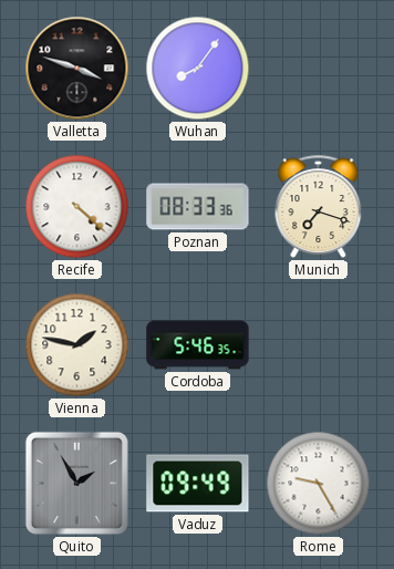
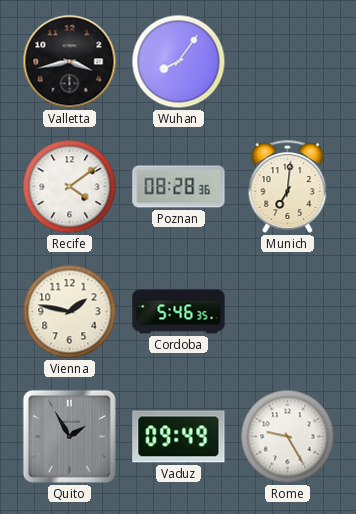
Valletta: 3:48 -> 3:43 (70, 62)
Recife: 4:22 -> 4:09 (70, 187)
Poznan: 08:33 -> 08:28 (179, 187)
Munich: 7:18 -> 7:01 (288, 186)
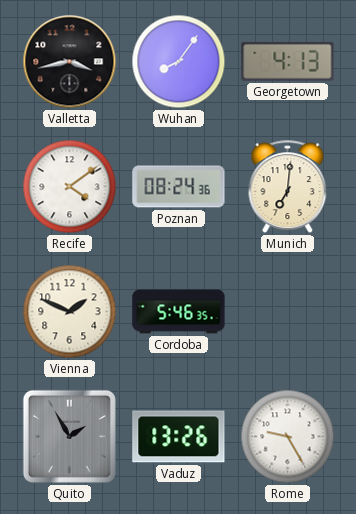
Georgetown: none -> 4:13 (288, 61)
Poznan: 08:28 -> 08:24 (179, 187)
Vienna: 1:47 -> 1:49 (70, 312)
Vaduz: 09:49 -> 13:26 (179, 437)
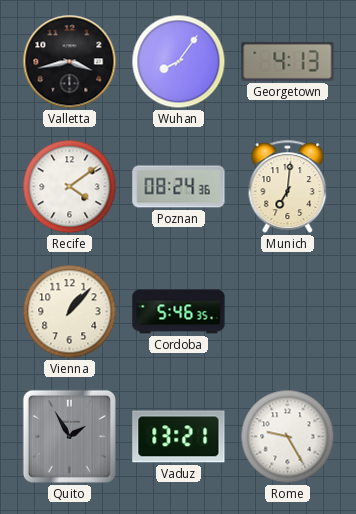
Vienna: 1:49 -> 1:07 (70, 312)
Vaduz: 13:26 -> 13:21 (179, 437)
